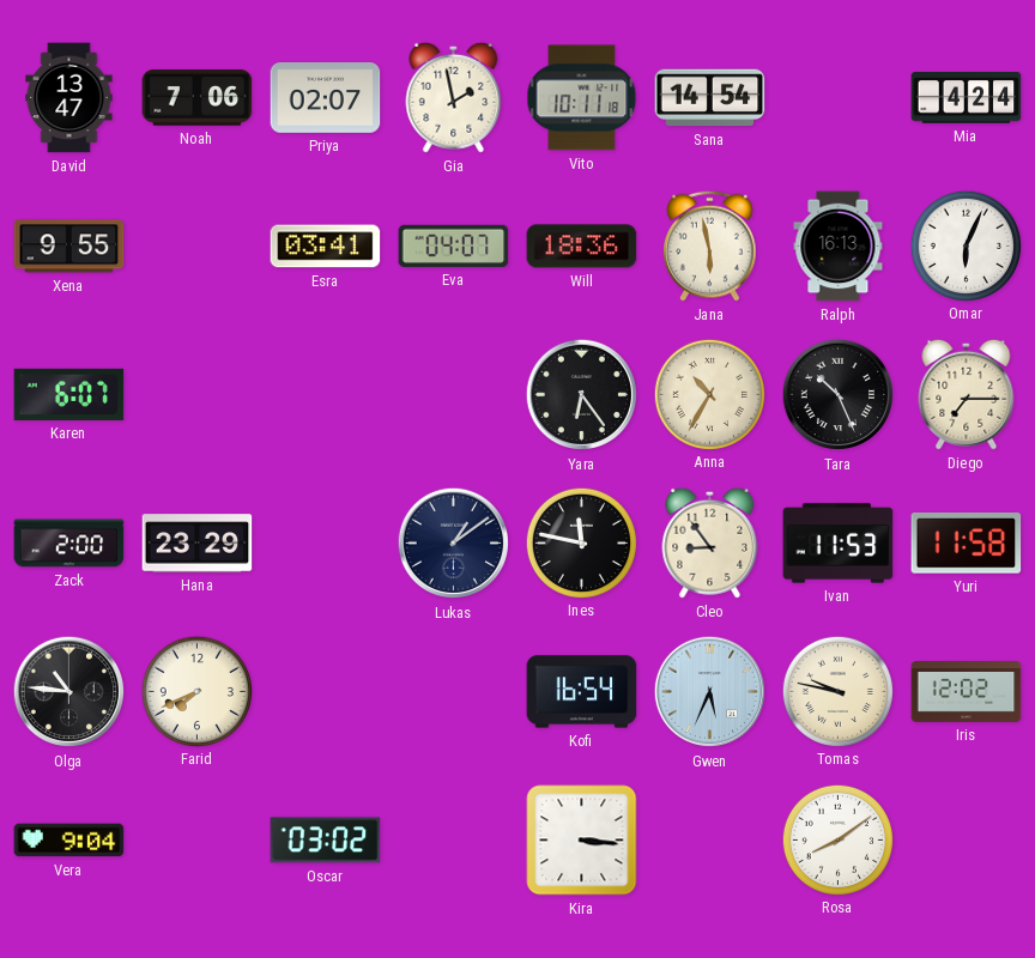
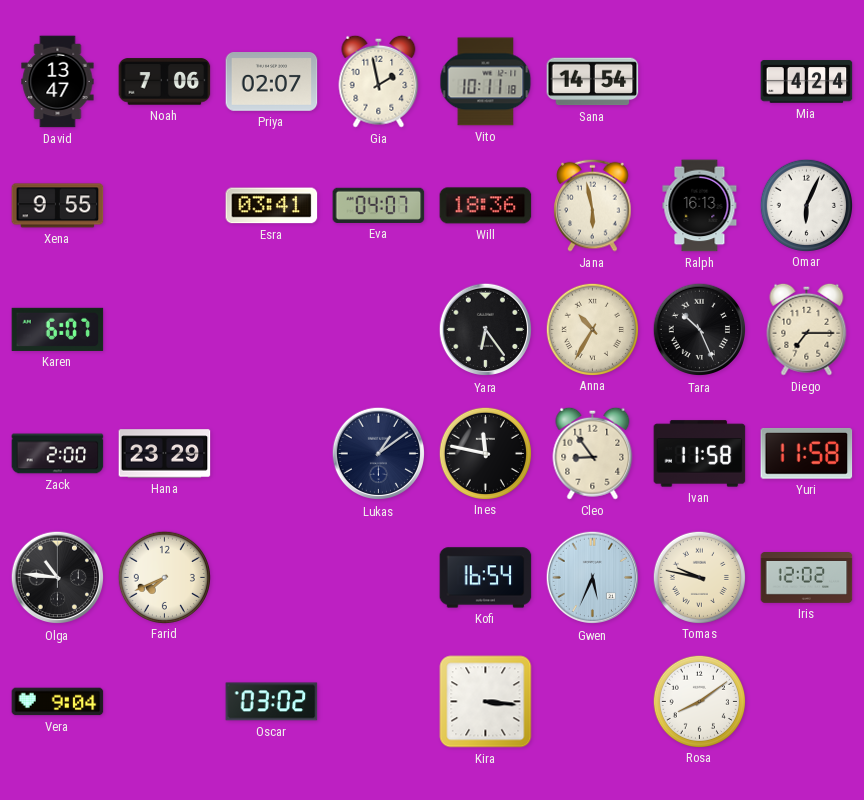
Ivan: 11:53 -> 11:58 (700, 454)
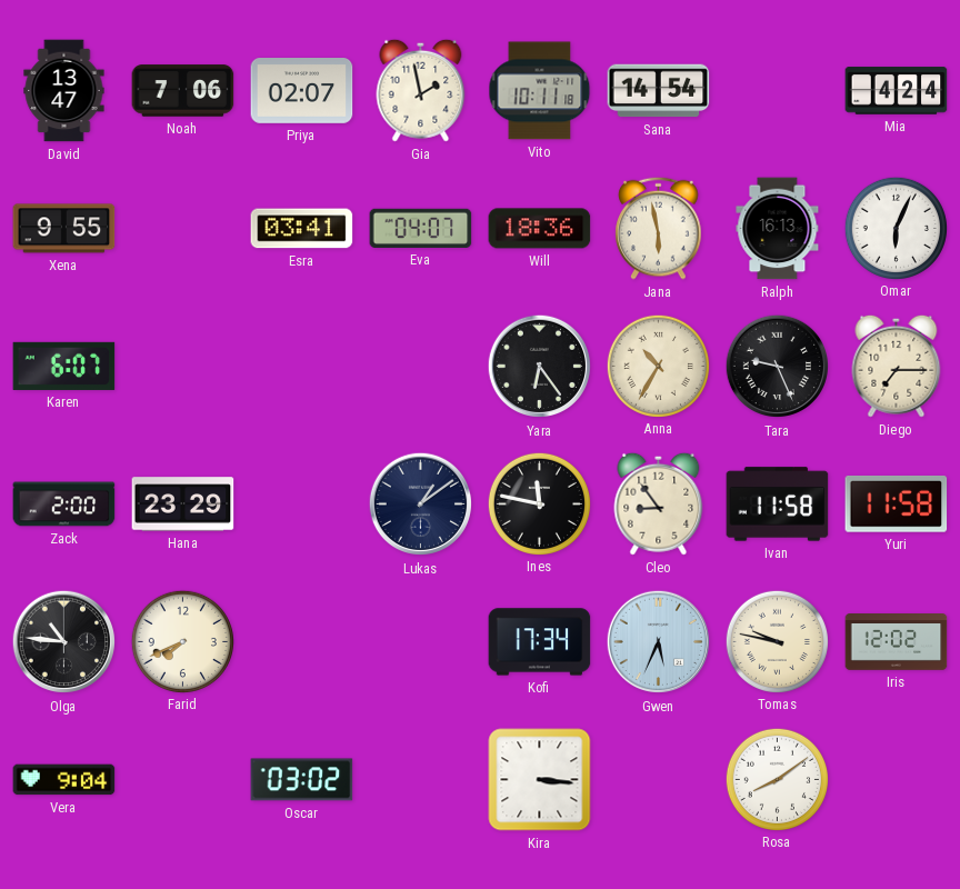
Tara: 10:26 -> 9:26 (778, 367)
Kofi: 16:54 -> 17:34 (540, 642)
